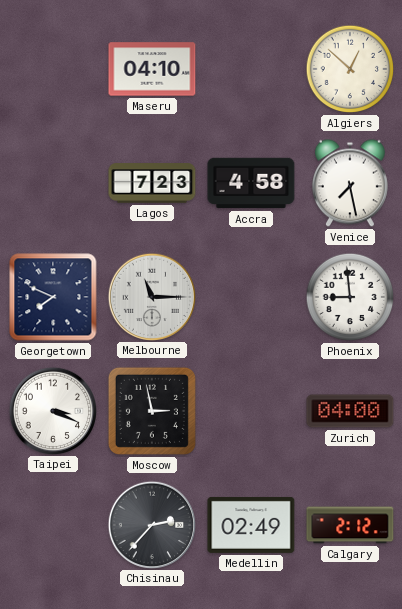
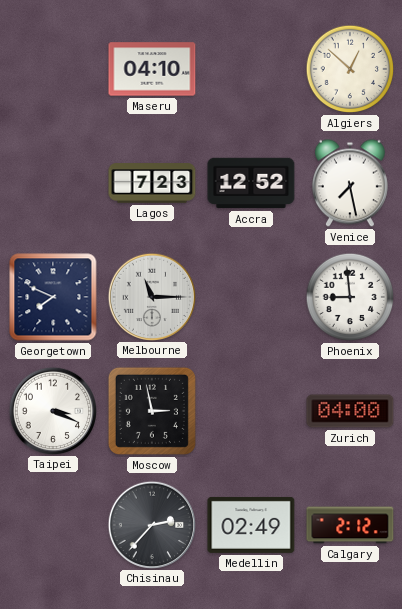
Accra: 4:58 -> 12:52 (251, 183)
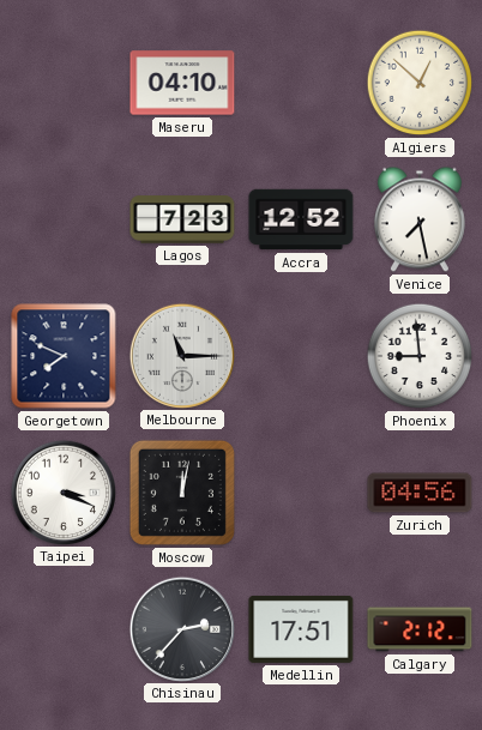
Moscow: 2:58 -> 12:02 (182, 493)
Zurich: 04:00 -> 04:56 (420, 493)
Medellin: 02:49 -> 17:51 (301, 629)
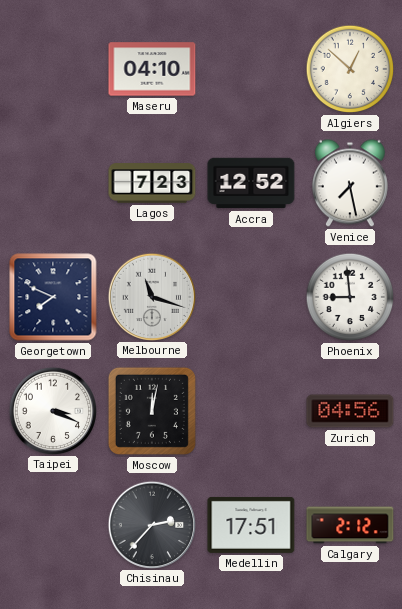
Melbourne: 11:15 -> 11:18 (151, 296)
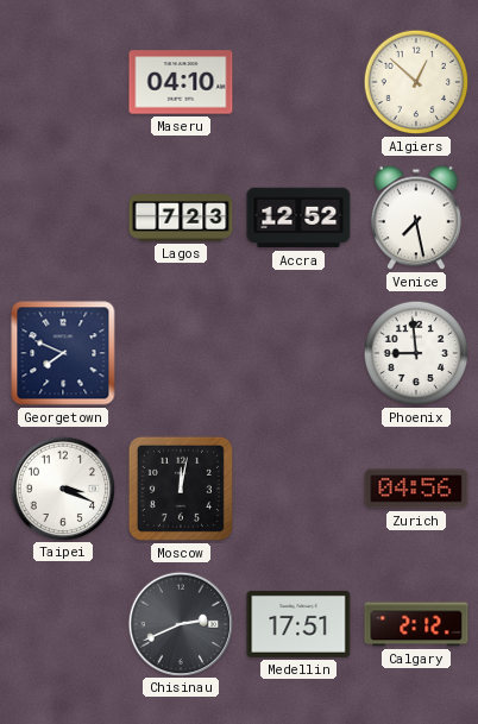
Melbourne: 11:18 -> none (151, 296)
Chisinau: 2:37 -> 2:41 (180, 623)
